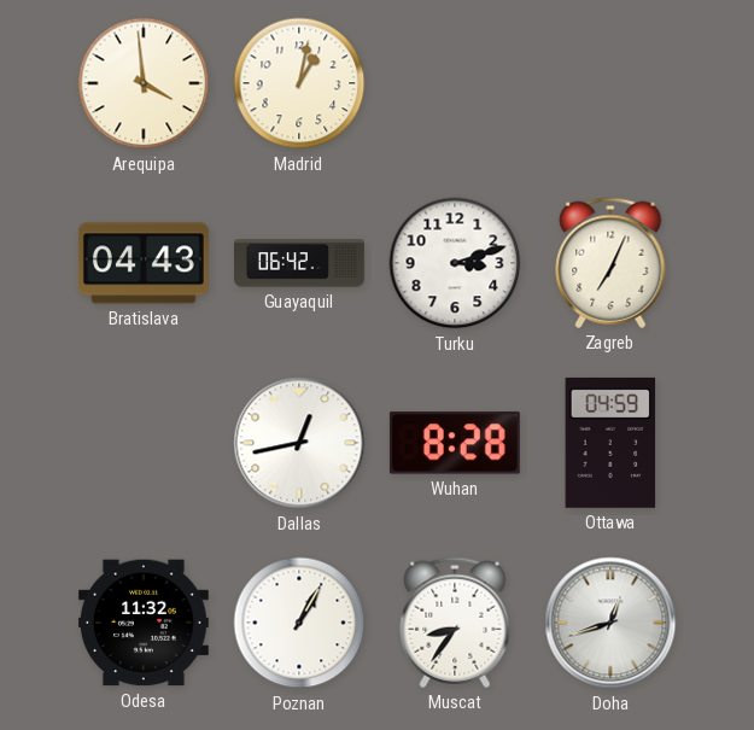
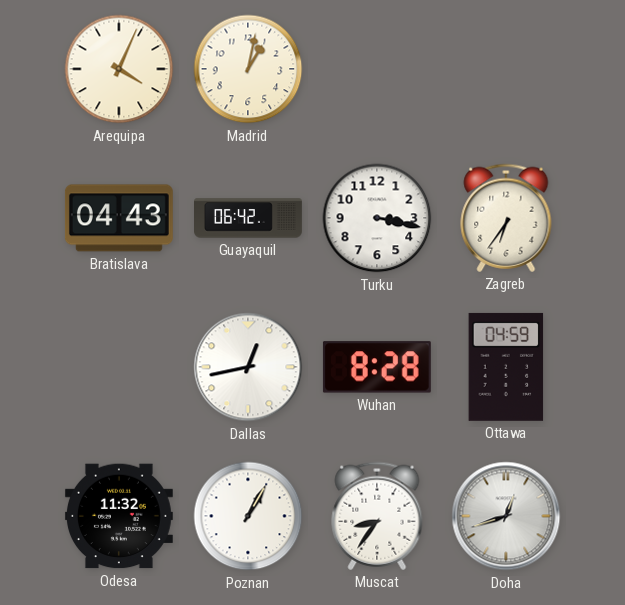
Arequipa: 3:59 -> 4:04 (119, 69)
Turku: 3:12 -> 3:17 (377, 218)
Zagreb: 7:04 -> 6:36 (506, 218)
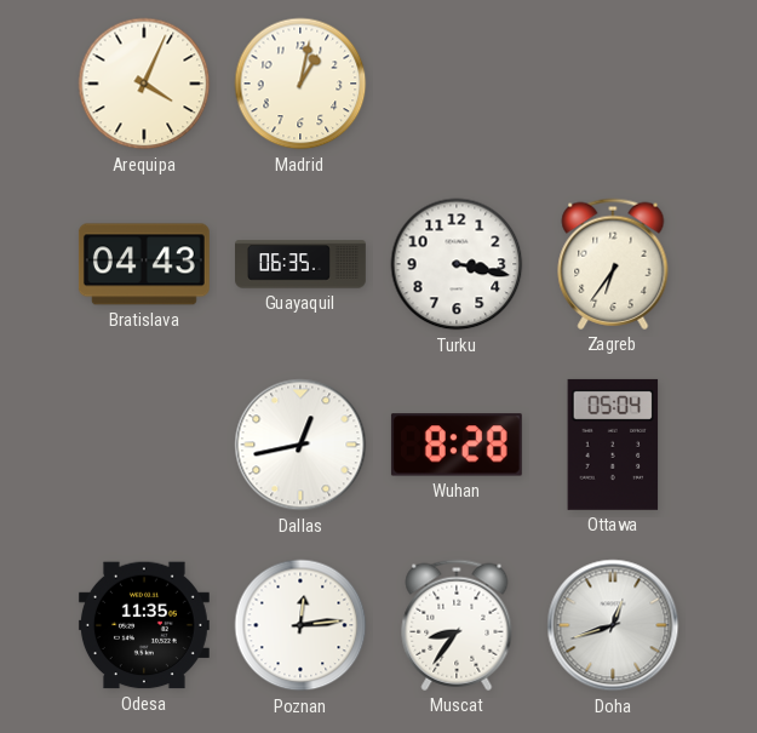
Guayaquil: 06:42 -> 06:35 (302, 264)
Ottawa: 04:59 -> 05:04 (613, 445)
Odesa: 11:32 -> 11:35 (144, 625)
Poznan: 1:05 -> 12:14 (300, 625)
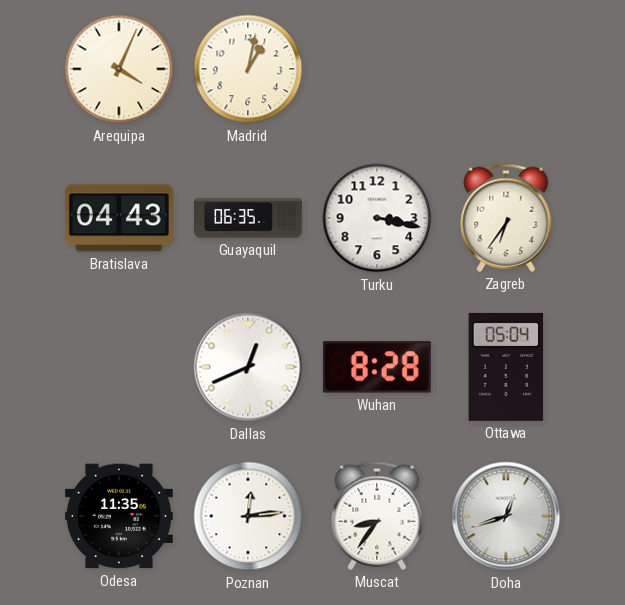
Dallas: 12:43 -> 12:41 (248, 367)
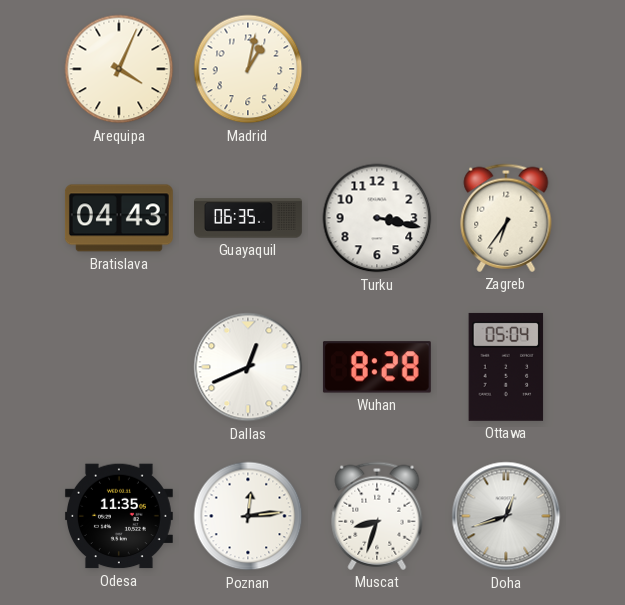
Muscat: 8:36 -> 8:33 (377, 516)
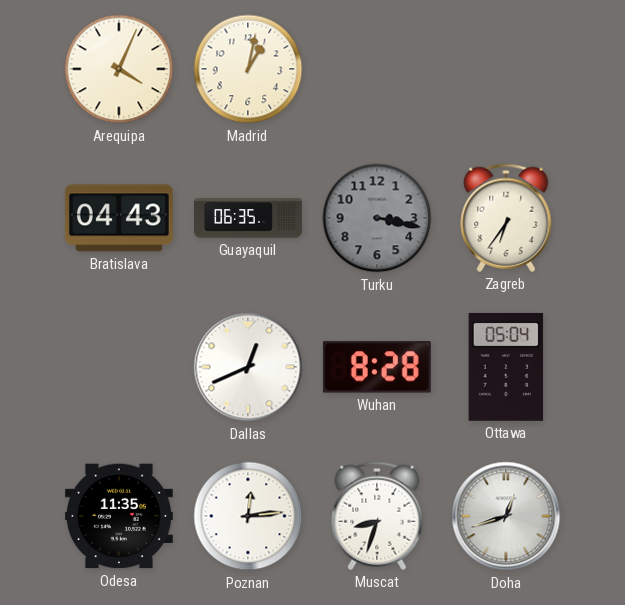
Turku dial: white -> grey (377, 218)
